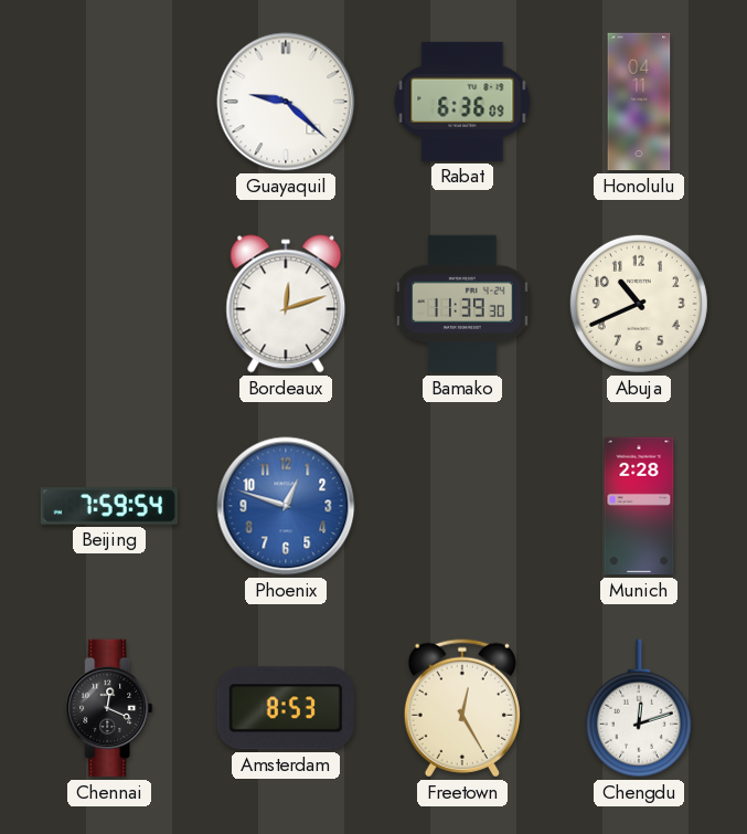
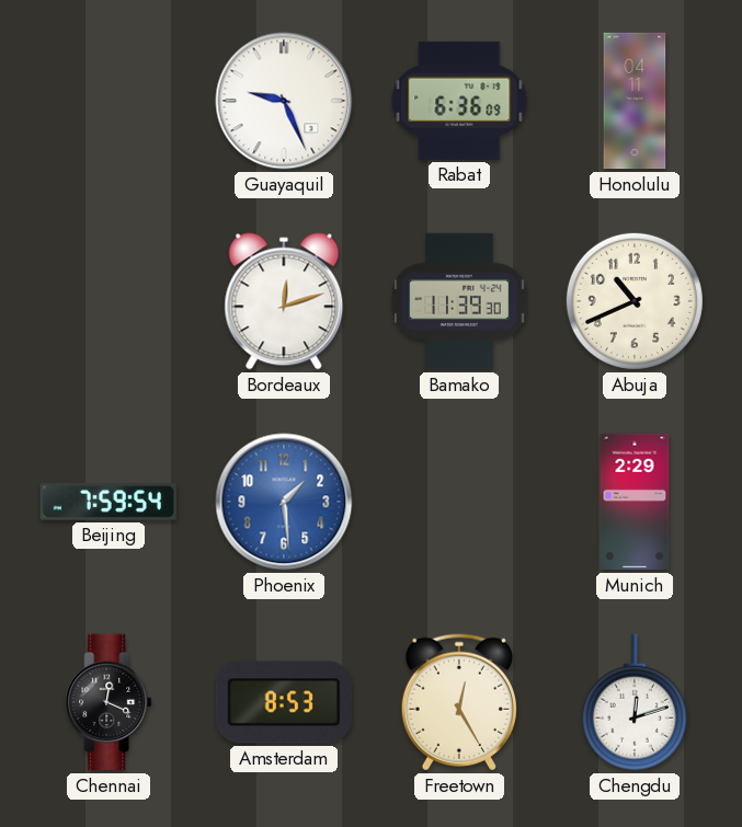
Guayaquil: 9:22 -> 9:26 (284, 101)
Phoenix: 12:48 -> 1:29 (284, 502)
Munich: 2:28 -> 2:29 (635, 502)
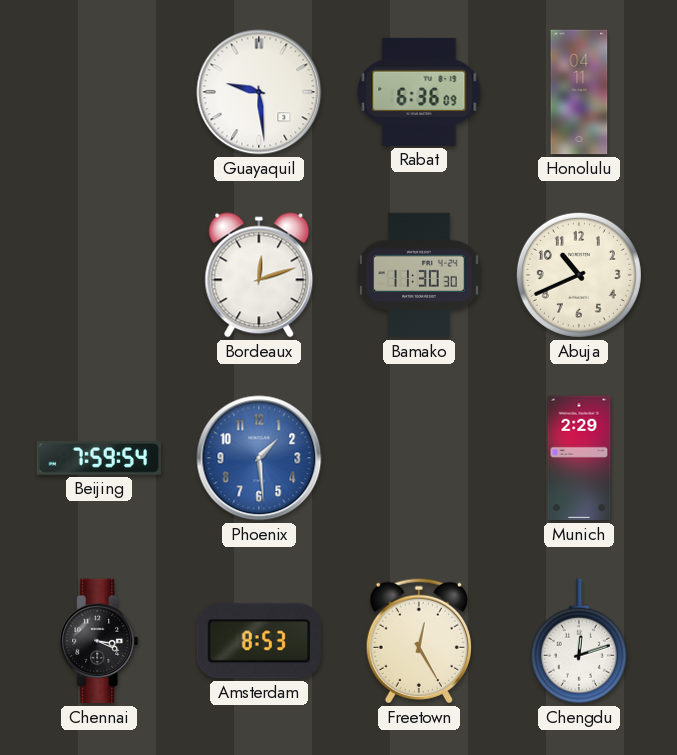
Guayaquil: 9:26 -> 9:29 (259, 92)
Bamako: 11:39 -> 11:30 (419, 275)
Chennai: 12:19 -> 3:19 (99, 641)
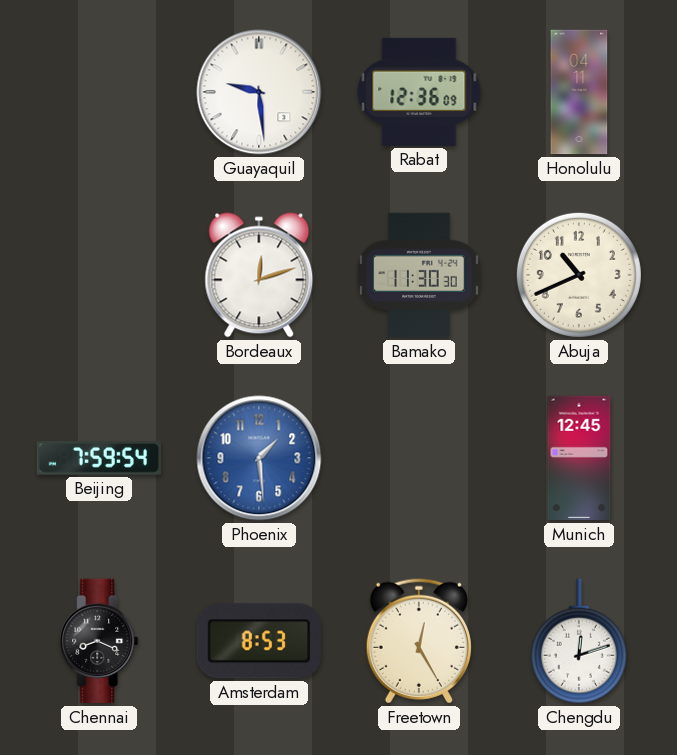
Rabat: 6:36 -> 12:36 (419, 92)
Munich: 2:29 -> 12:45 (579, 458)
Chennai: 3:19 -> 8:19 (99, 641)
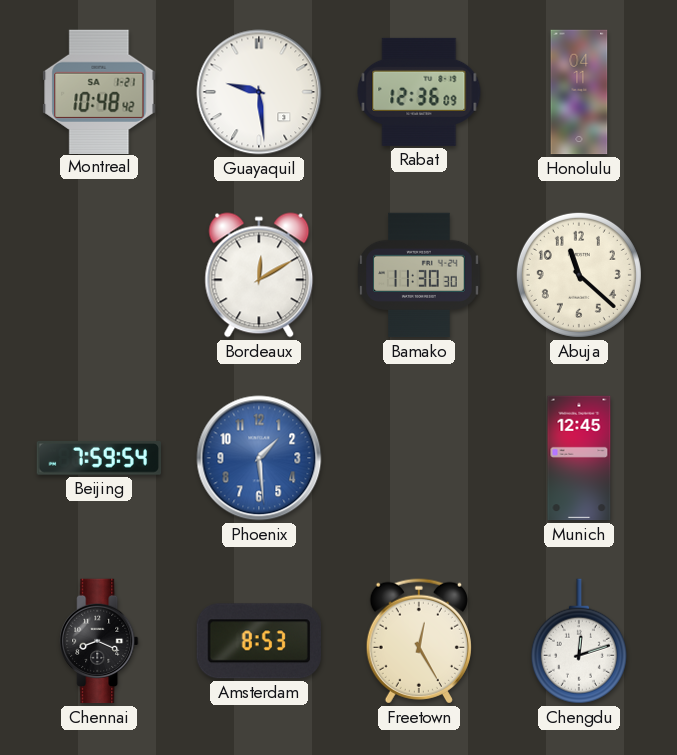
Montreal: none -> 10:48 (99, 91)
Bordeaux: 12:12 -> 12:10 (259, 275)
Abuja: 10:41 -> 11:22 (579, 275)
